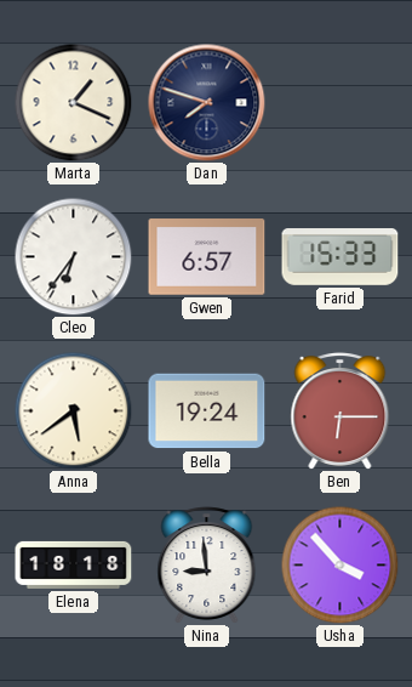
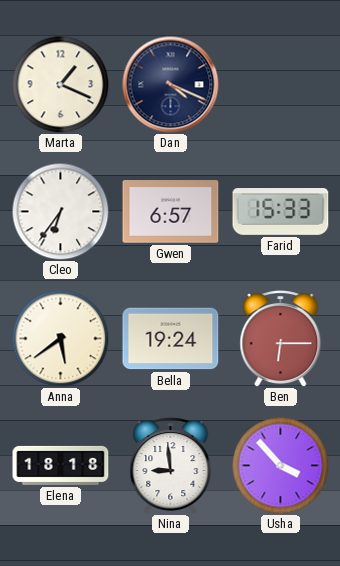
Dan: 7:48 -> 4:19 (171, 85)
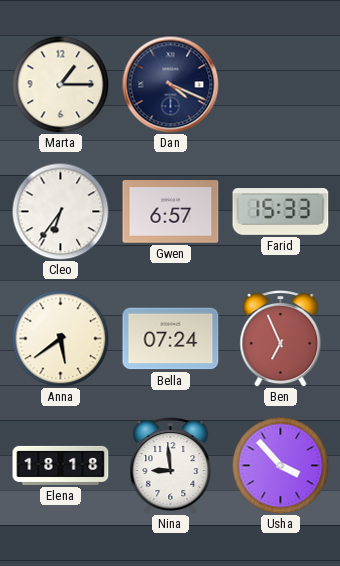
Marta: 1:19 -> 1:15 (60, 84)
Bella: 19:24 -> 07:24 (171, 339)
Ben: 6:15 -> 6:56 (281, 339)
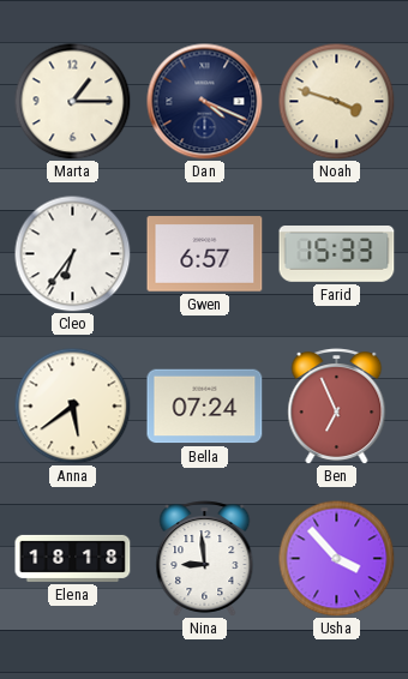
Noah: none -> 3:48 (336, 101)
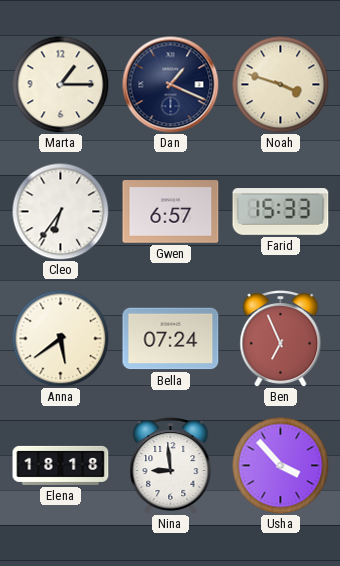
Dan: 4:19 -> 1:19 (171, 85)
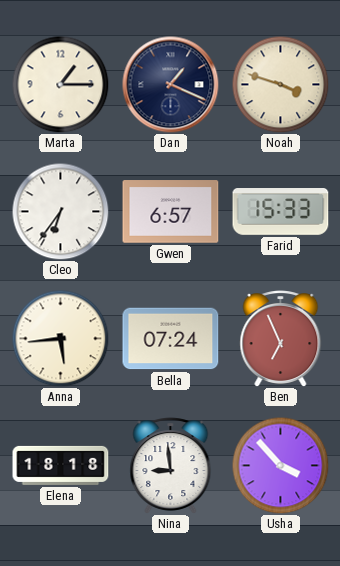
Anna: 5:39 -> 5:44 (60, 338)
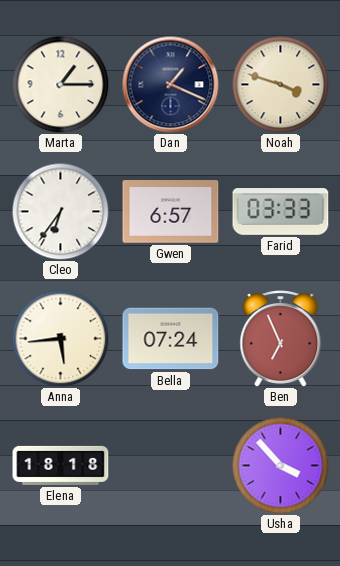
Farid: 15:33 -> 03:33 (281, 212)
Nina: 8:59 -> none (171, 466)
